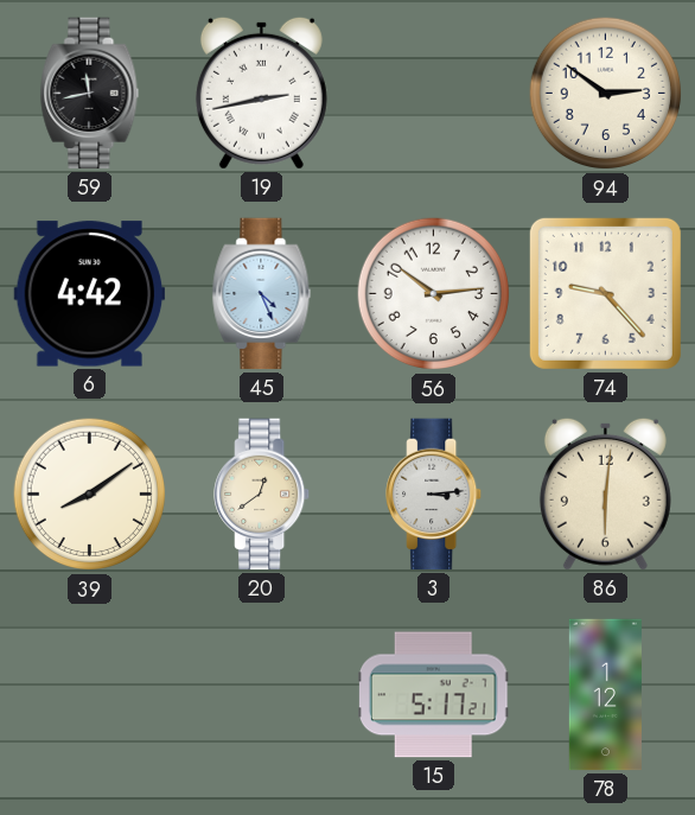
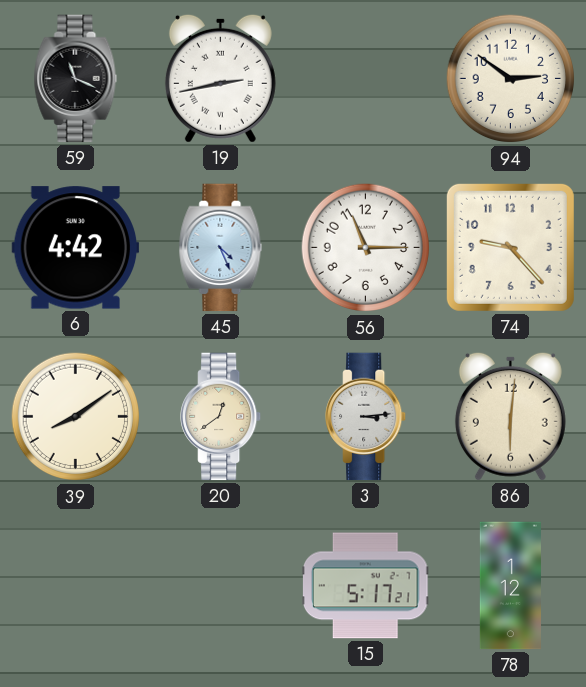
59: 11:43 -> 11:19 (76, 79)
56: 10:14 -> 11:15 (366, 248)
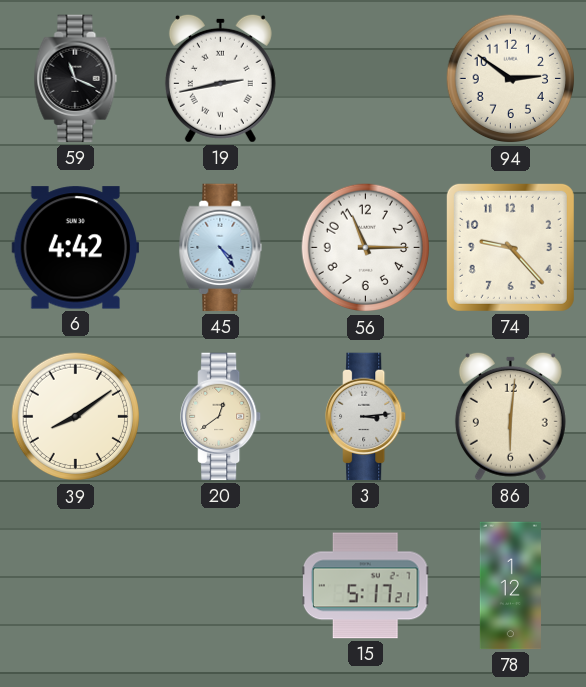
45: 4:26 -> 4:24 (221, 248)
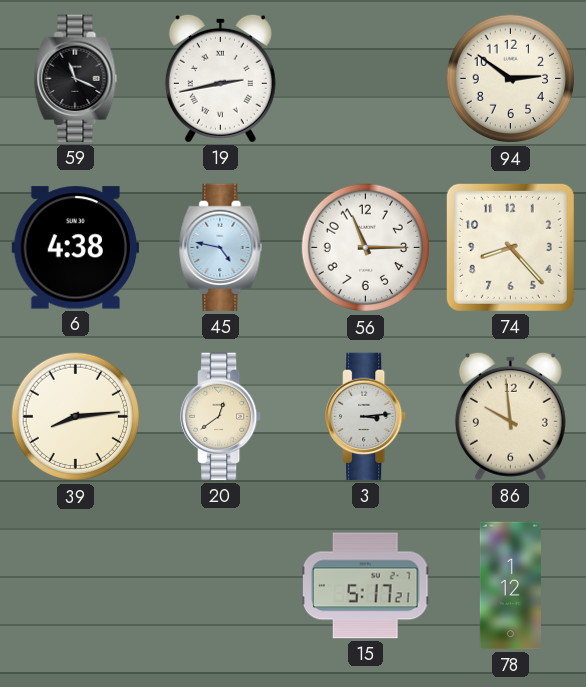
6: 4:42 -> 4:38 (76, 248)
45: 4:24 -> 4:47 (221, 248)
74: 9:23 -> 8:23 (510, 247)
39: 8:09 -> 8:14 (76, 417)
86: 6:01 -> 9:59 (510, 416)
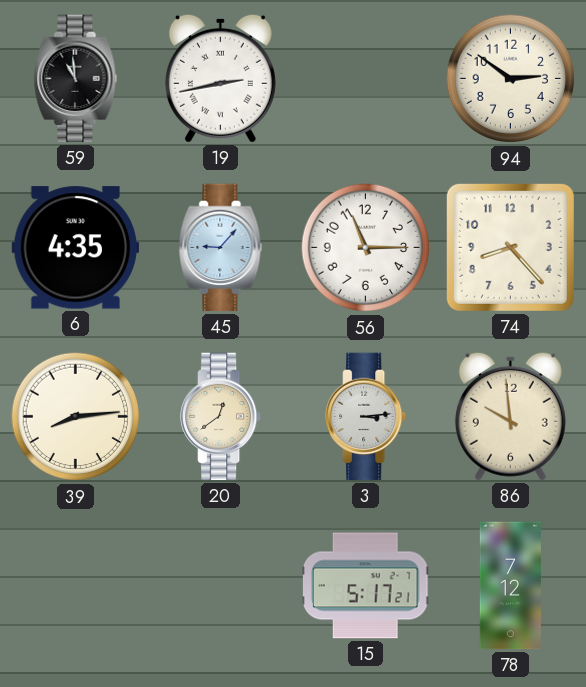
59: 11:19 -> 10:59 (76, 79)
6: 4:38 -> 4:35 (76, 248)
45: 4:47 -> 9:07 (221, 248)
78: 1:12 -> 7:12 (510, 586)
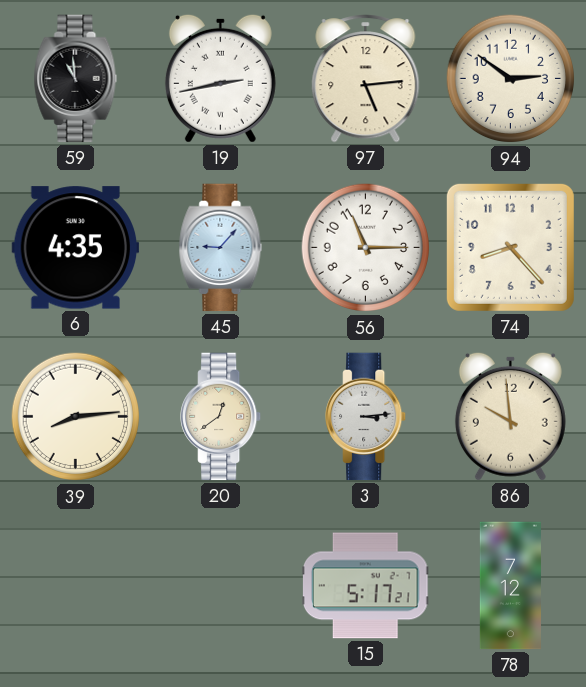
97: none -> 5:14 (366, 79)
